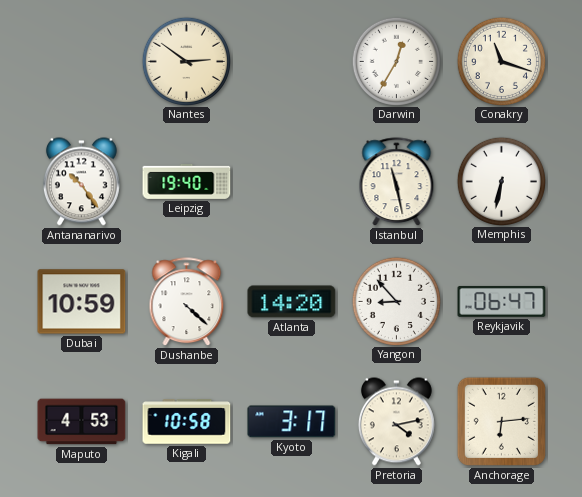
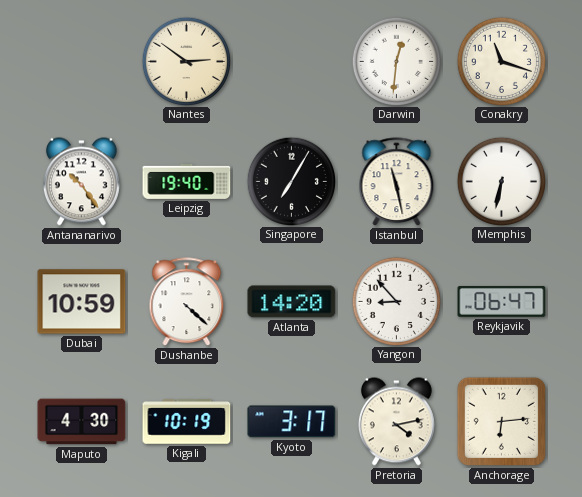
Darwin: 12:35 -> 12:31 (396, 61)
Singapore: none -> 7:05 (291, 181)
Maputo: 4:53 -> 4:30 (82, 422)
Kigali: 10:58 -> 10:19 (187, 422)
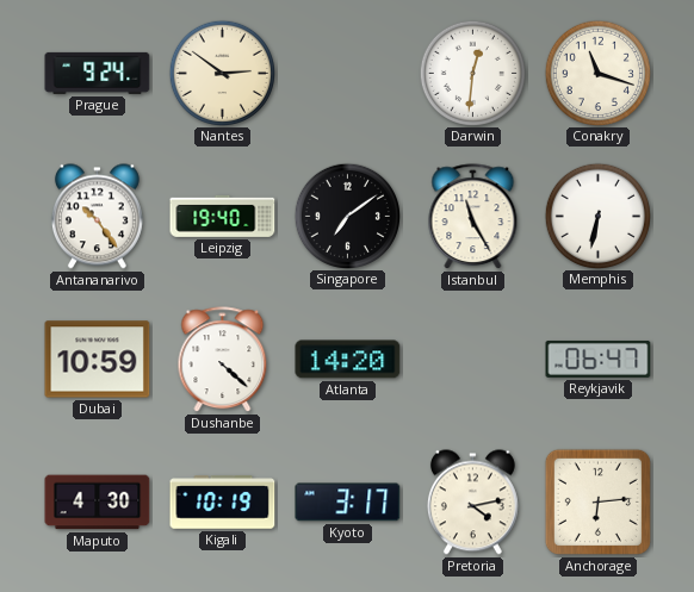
Prague: none -> 9:24 (98, 73)
Singapore: 7:05 -> 7:09 (347, 216)
Istanbul: 11:28 -> 11:25 (473, 217)
Yangon: 8:53 -> none (396, 301)
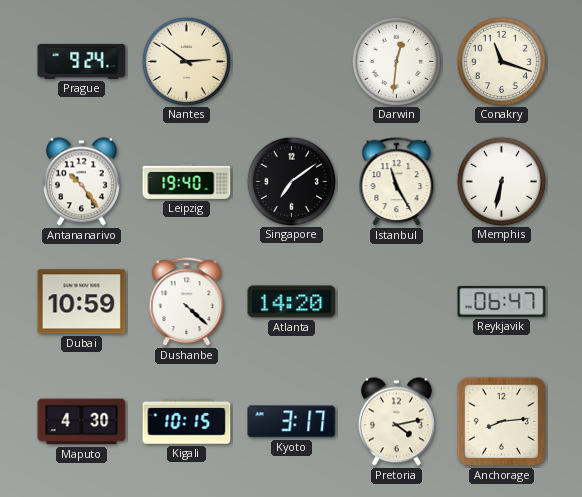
Kigali: 10:19 -> 10:15 (187, 422)
Anchorage: 6:14 -> 8:14 (501, 421)
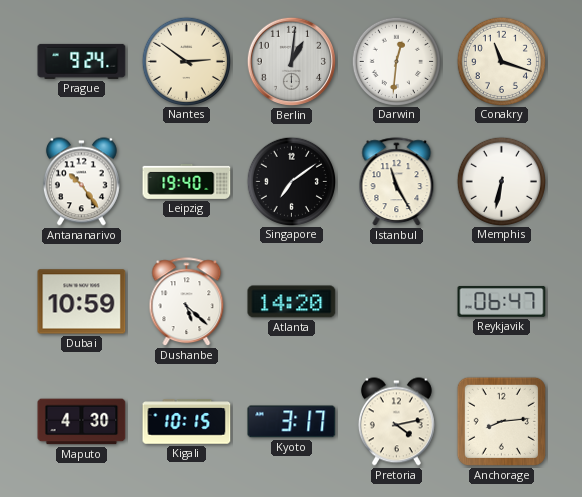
Berlin: none -> 1:01 (291, 61)
Dushanbe: 4:22 -> 5:22 (187, 302)
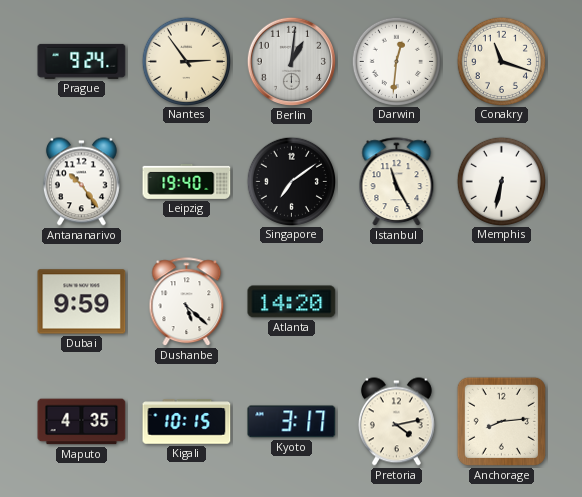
Nantes: 2:51 -> 2:54 (186, 61)
Dubai: 10:59 -> 9:59 (82, 302)
Reykjavik: 06:47 -> none (502, 301)
Maputo: 4:30 -> 4:35 (82, 422)
